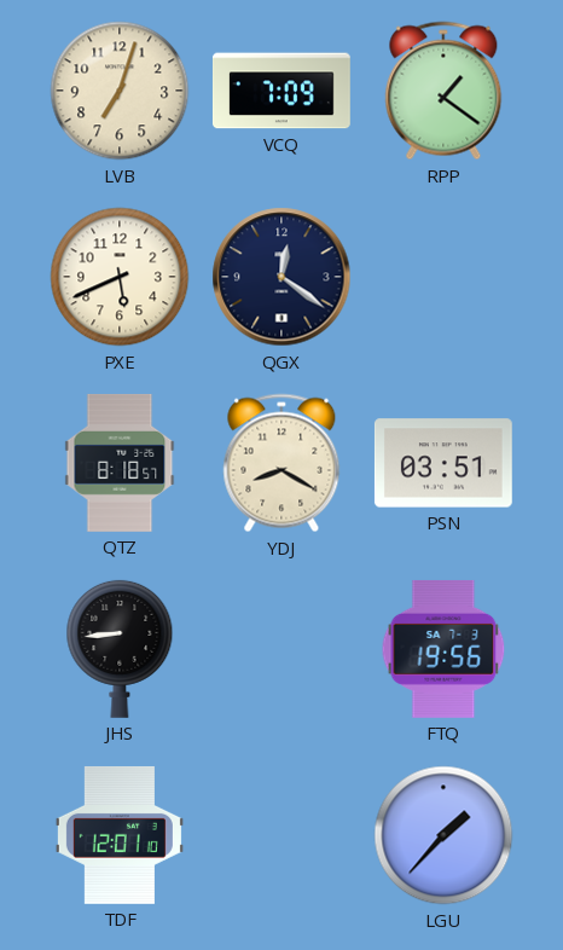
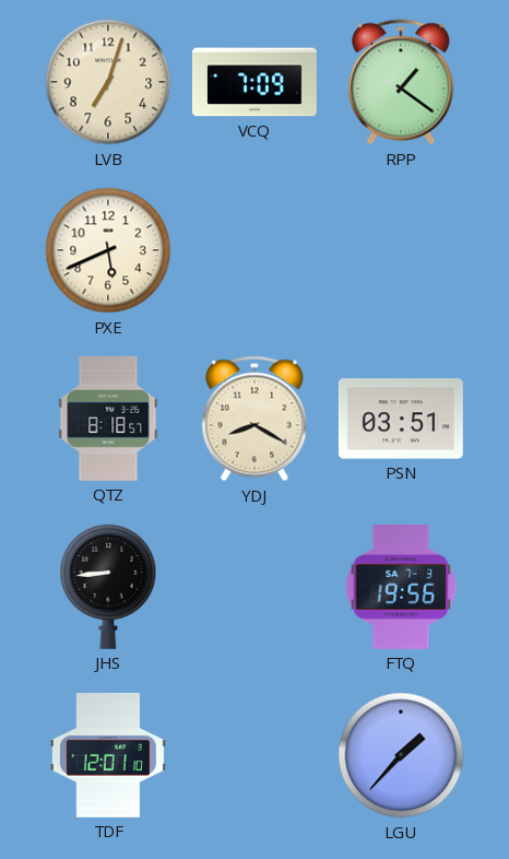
QGX: 12:21 -> none (281, 277)
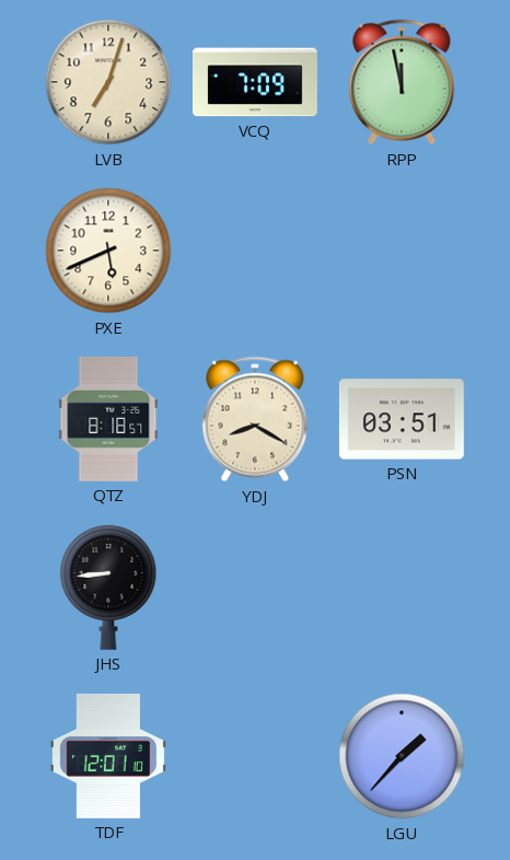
RPP: 1:21 -> 11:58 (402, 82)
FTQ: 19:56 -> none (401, 587)
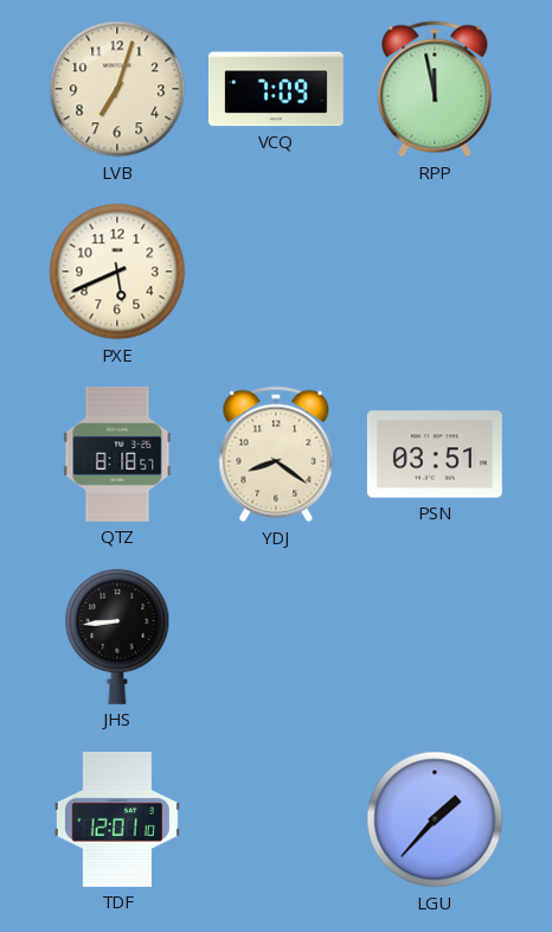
YDJ: 8:20 -> 8:21 (276, 454)
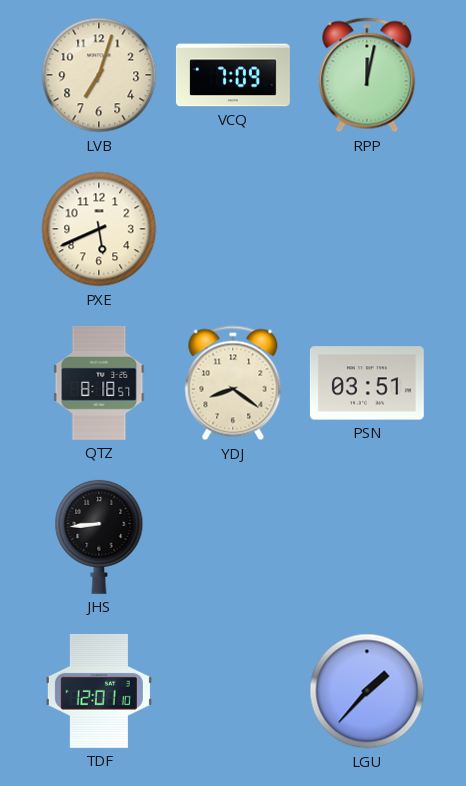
RPP: 11:58 -> 12:02 (367, 75)
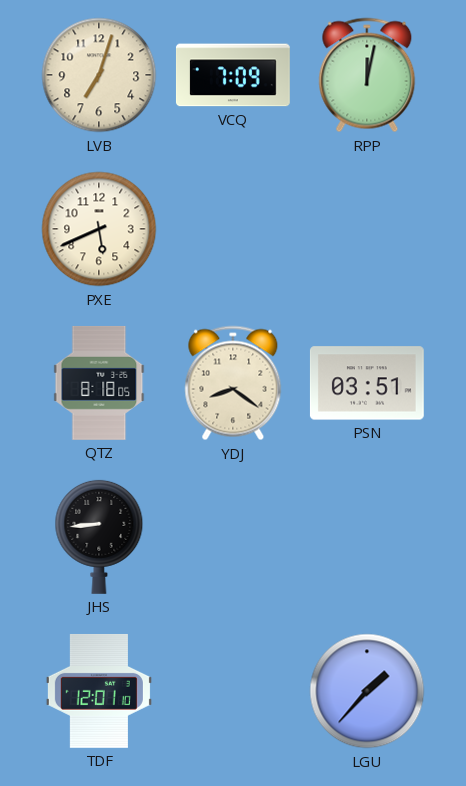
QTZ: 8:18:57 -> 8:18:05 (99, 383)
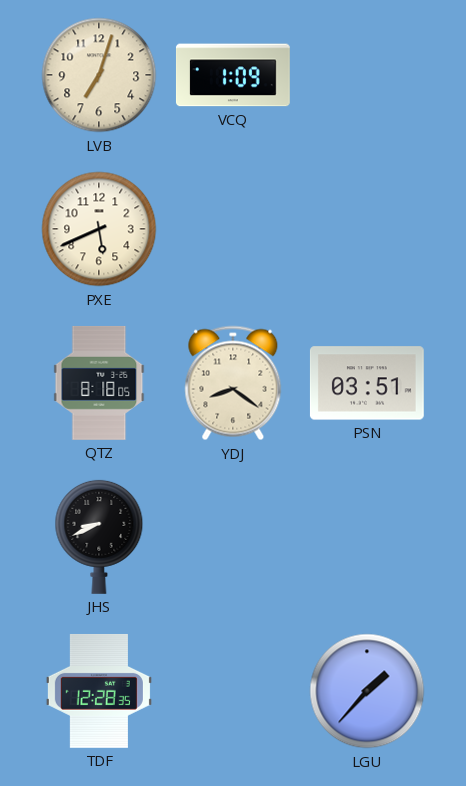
VCQ: 7:09 -> 1:09 (233, 75)
RPP: 12:02 -> none (367, 75)
JHS: 8:44 -> 8:41 (99, 537)
TDF: 12:01 -> 12:28 (99, 691)
